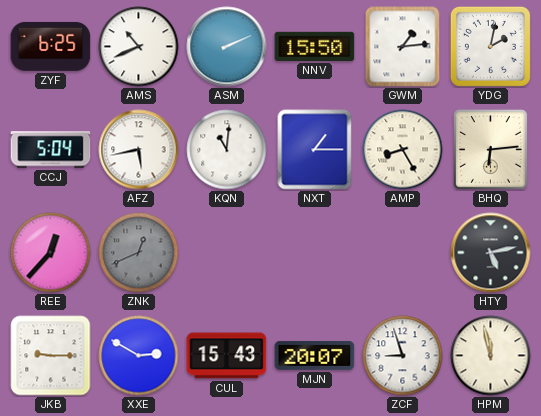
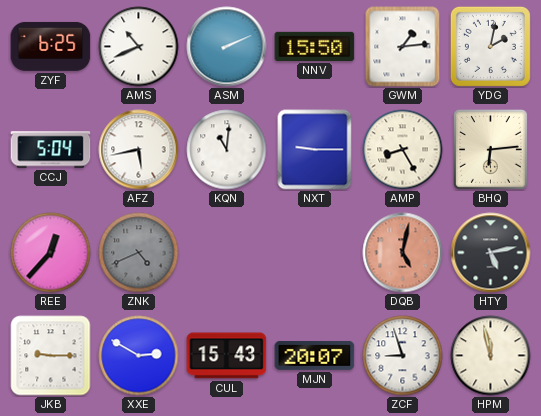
NXT: 1:15 -> 9:15 (315, 150)
ZNK: 12:41 -> 4:41 (139, 253)
DQB: none -> 5:02 (403, 253)
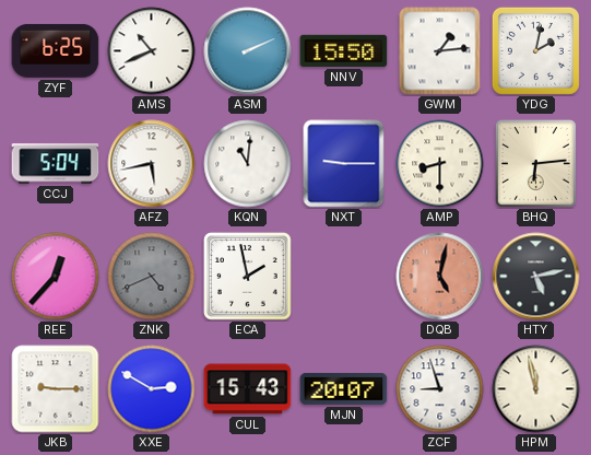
AMP: 8:25 -> 8:30 (440, 164)
ECA: none -> 1:58 (248, 277)
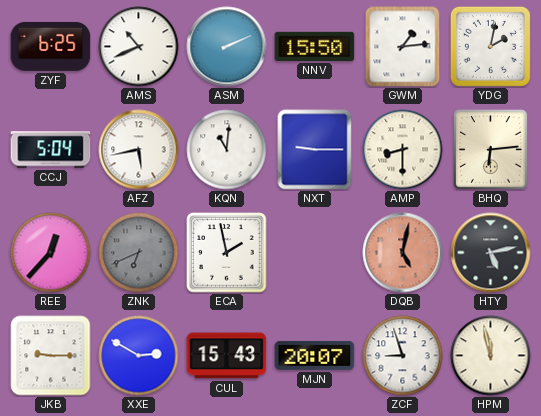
ZNK: 4:41 -> 6:41 (139, 253)
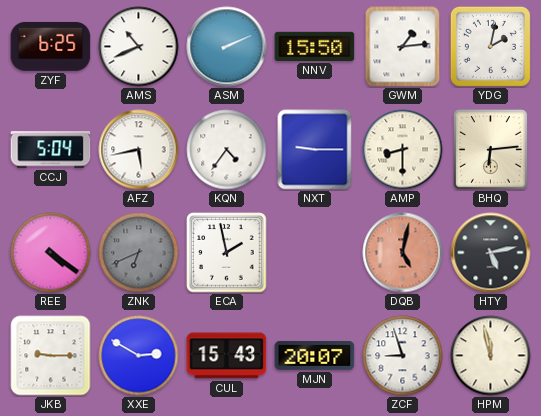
KQN: 11:01 -> 4:36 (227, 150)
REE: 12:37 -> 4:21 (51, 253)
